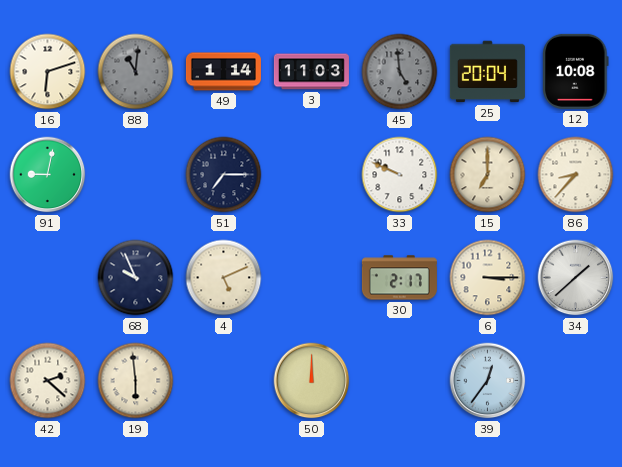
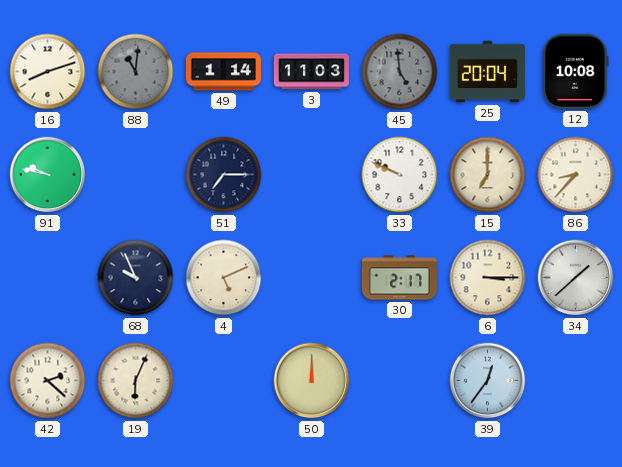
16: 6:12 -> 8:12 (48, 72)
91: 9:02 -> 9:47 (48, 175)
19: 5:59 -> 6:04 (136, 381)
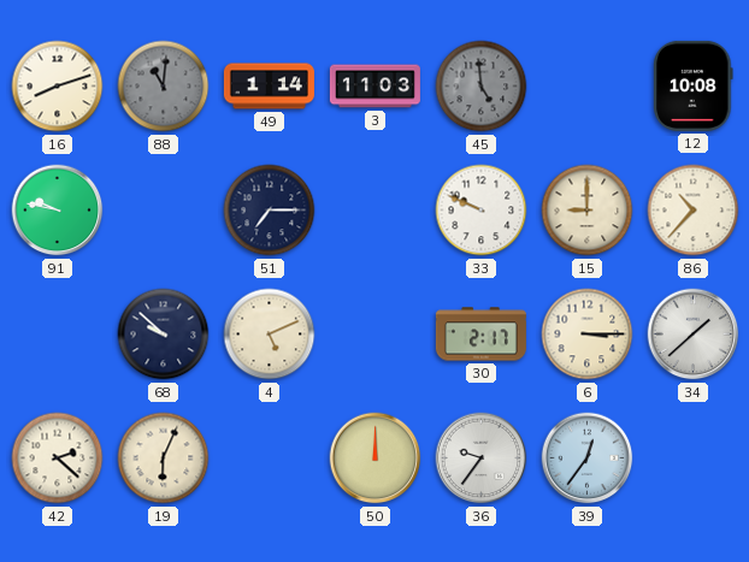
25: 20:04 -> none (487, 72)
15: 7:00 -> 9:00 (588, 211)
86: 8:37 -> 10:37 (694, 211)
68: 9:56 -> 9:52 (164, 335)
36: none -> 9:36 (482, 459)
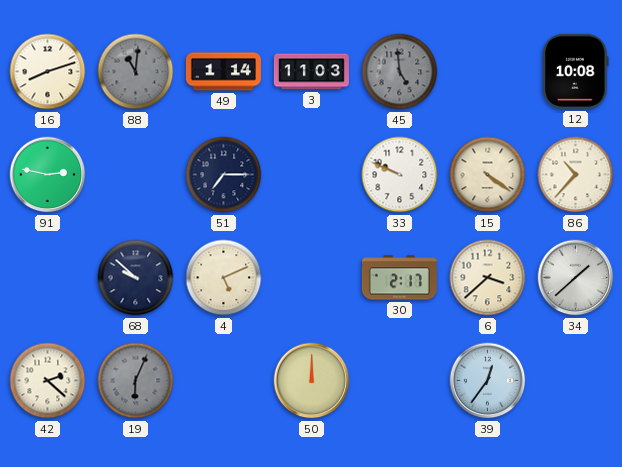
91: 9:47 -> 2:47 (48, 175)
15: 9:00 -> 4:21 (488, 175)
6: 3:15 -> 3:38 (488, 278)
19 dial: cream -> grey (136, 381)
36: 9:36 -> none (482, 459)
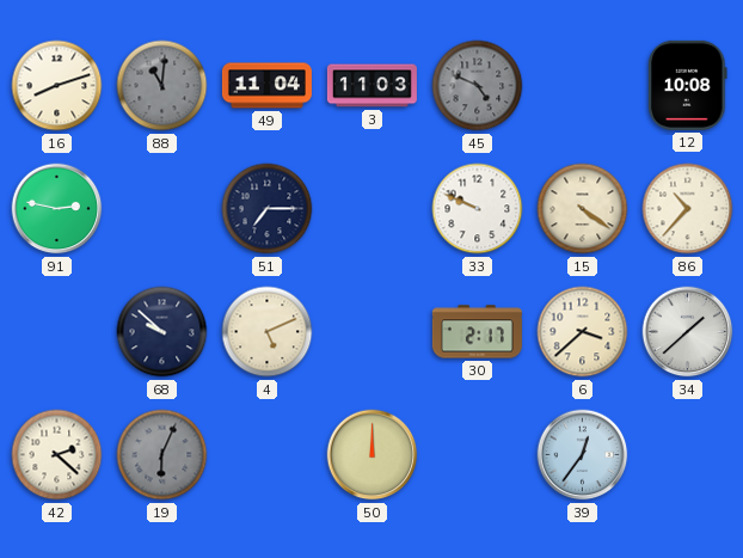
49: 1:14 -> 11:04 (266, 86)
45: 4:59 -> 4:49 (478, 86)
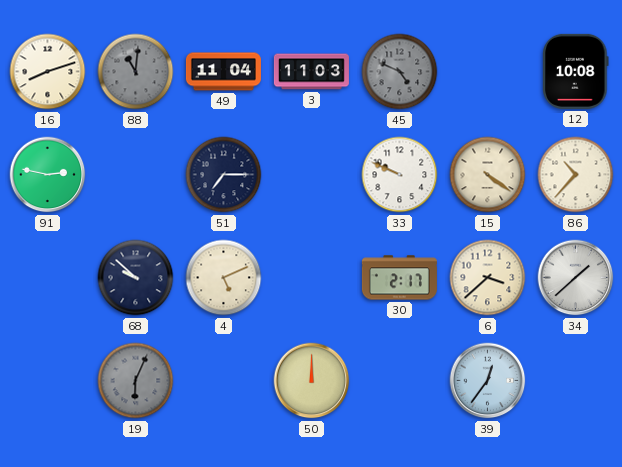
42: 2:22 -> none (57, 455)
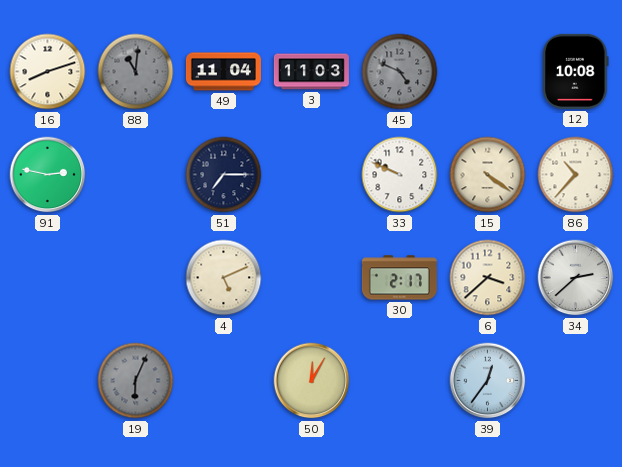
68: 9:52 -> none (136, 278)
34: 1:38 -> 2:38 (576, 278)
50: 12:00 -> 12:05 (312, 381)
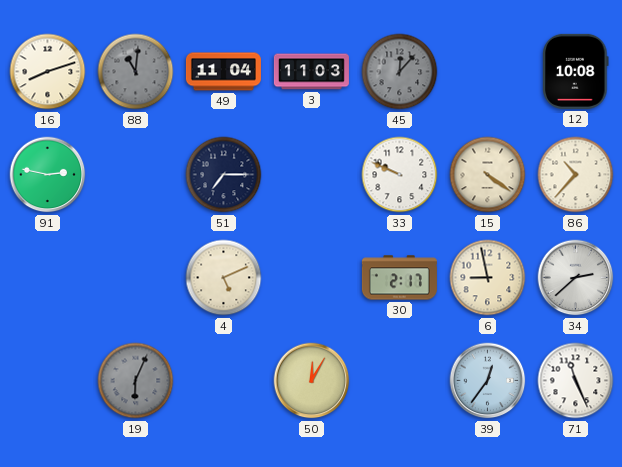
45: 4:49 -> 12:07 (400, 72)
6: 3:38 -> 8:58 (488, 278)
71: none -> 11:26 (576, 381)
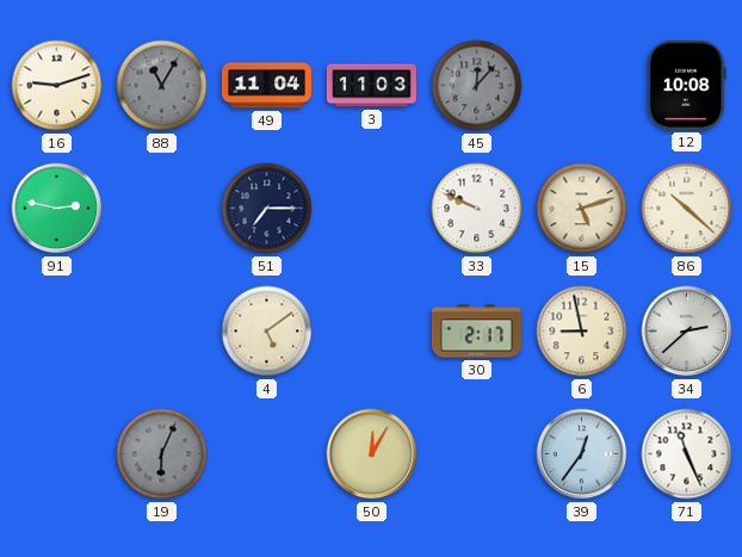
16: 8:12 -> 9:12 (57, 86)
88: 11:01 -> 11:05 (162, 86)
15: 4:21 -> 5:12 (582, 209)
86: 10:37 -> 10:22 (687, 209)
4: 5:11 -> 5:09 (267, 332)
